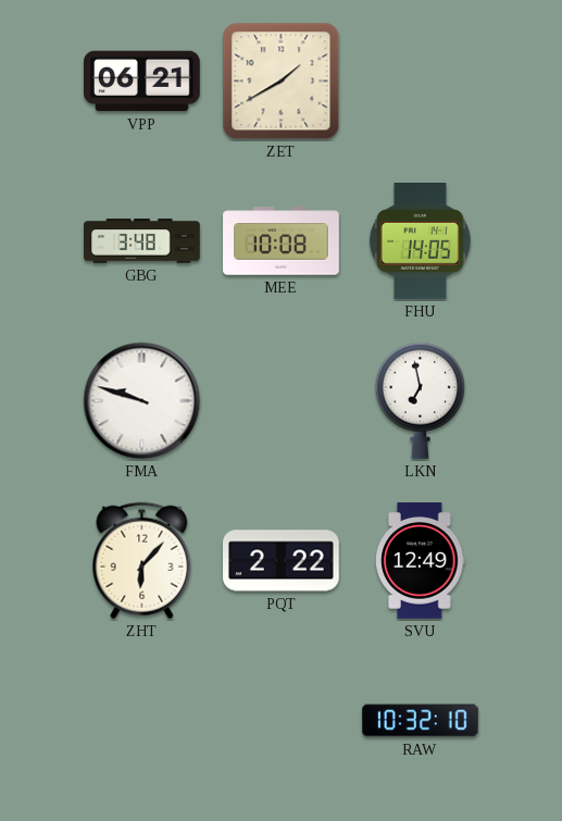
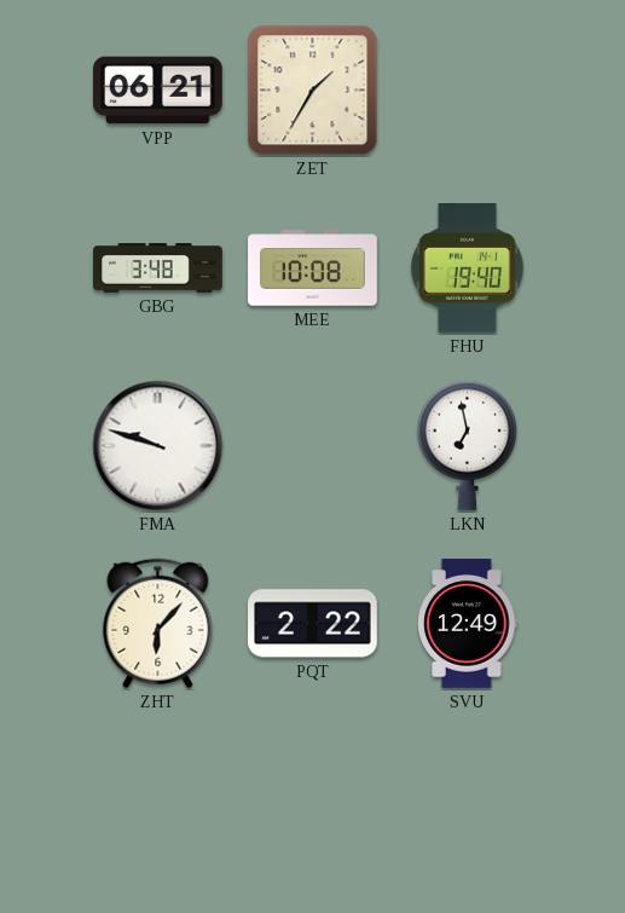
ZET: 1:40 -> 1:35 (313, 91)
FHU: 14:05 -> 19:40 (468, 268)
RAW: 10:32 -> none (421, 721)
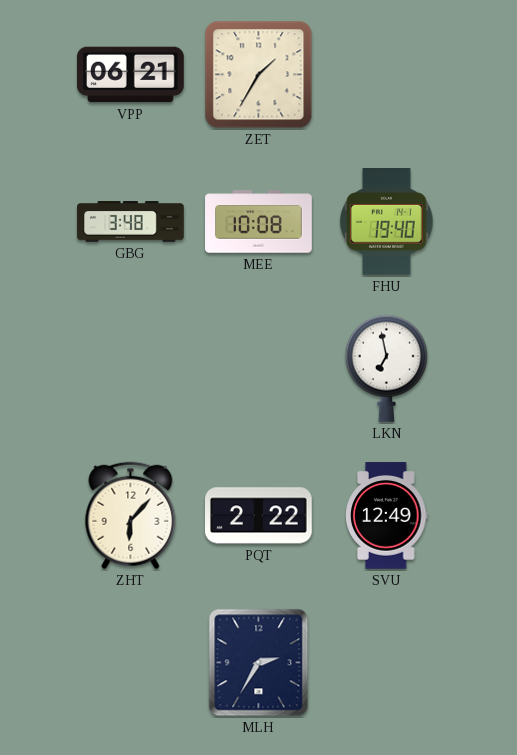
FMA: 9:48 -> none (158, 446)
MLH: none -> 2:35 (259, 663)
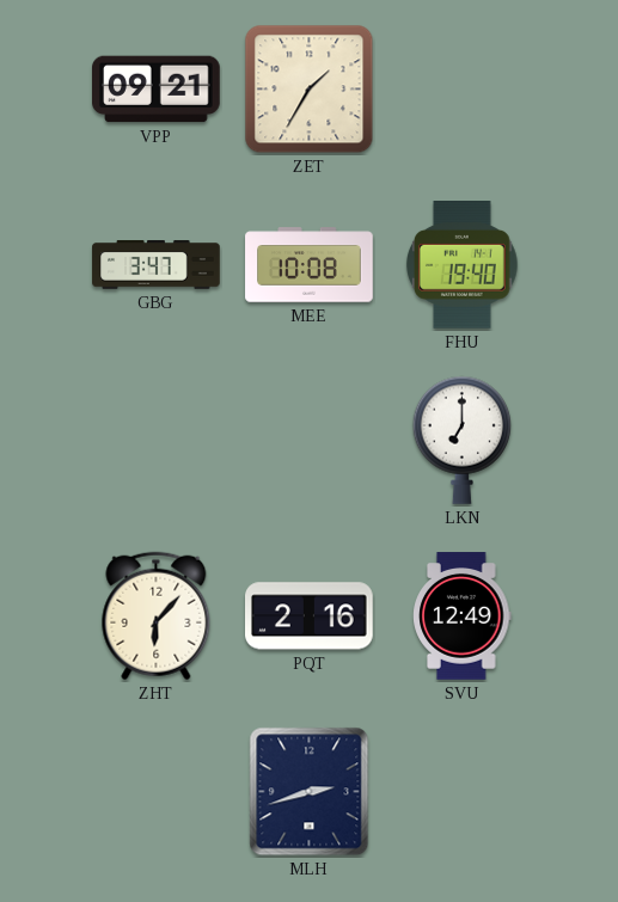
VPP: 06:21 -> 09:21 (157, 90)
GBG: 3:48 -> 3:47 (157, 265)
LKN: 6:58 -> 7:00 (463, 440)
PQT: 2:22 -> 2:16 (310, 616)
MLH: 2:35 -> 2:42 (310, 792)
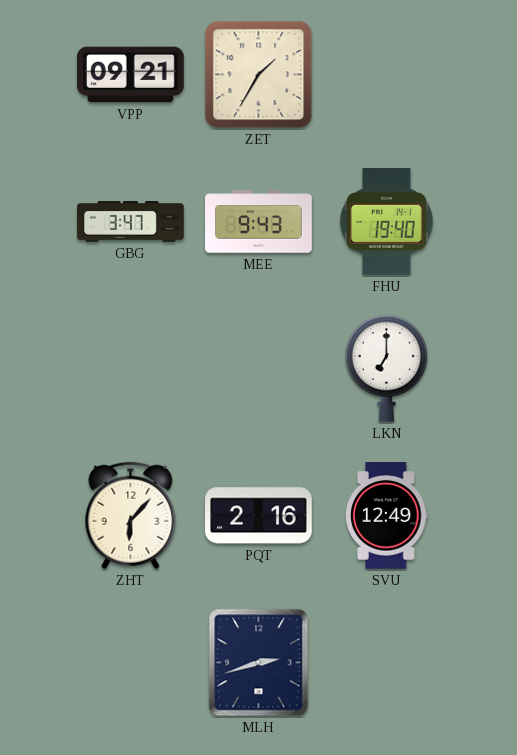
MEE: 10:08 -> 9:43 (259, 222)
